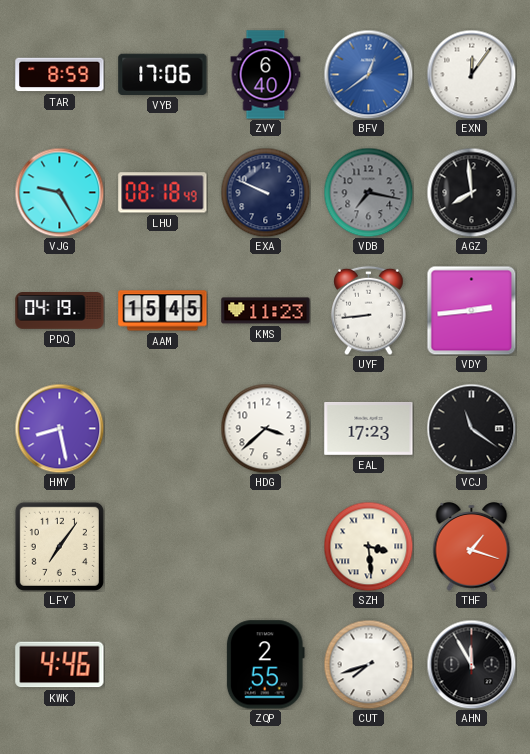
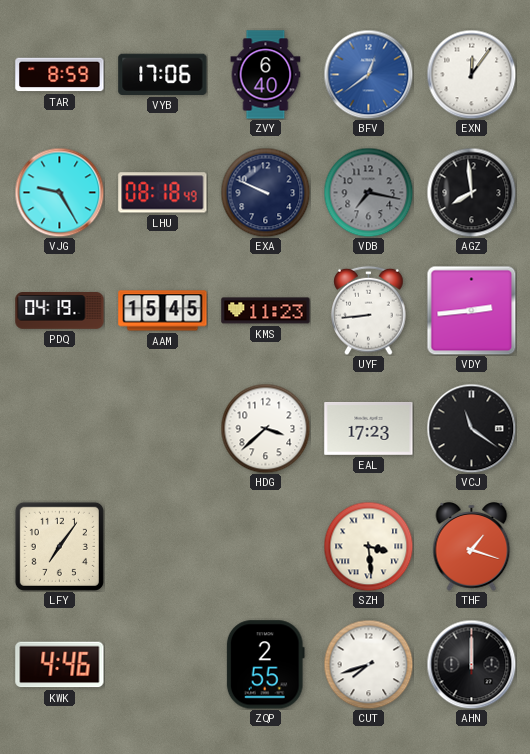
HMY: 8:28 -> none (59, 428)
AHN: 11:55 -> 12:00 (471, 664)
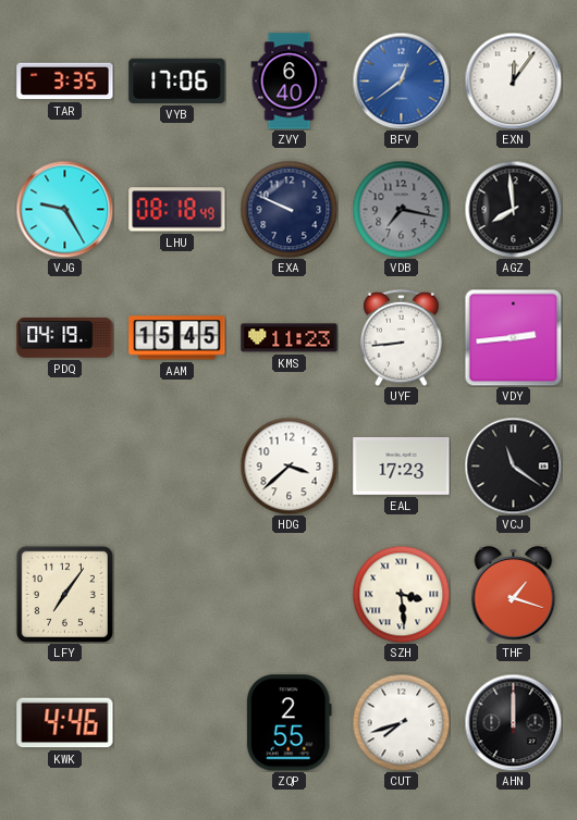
TAR: 8:59 -> 3:35 (65, 82)
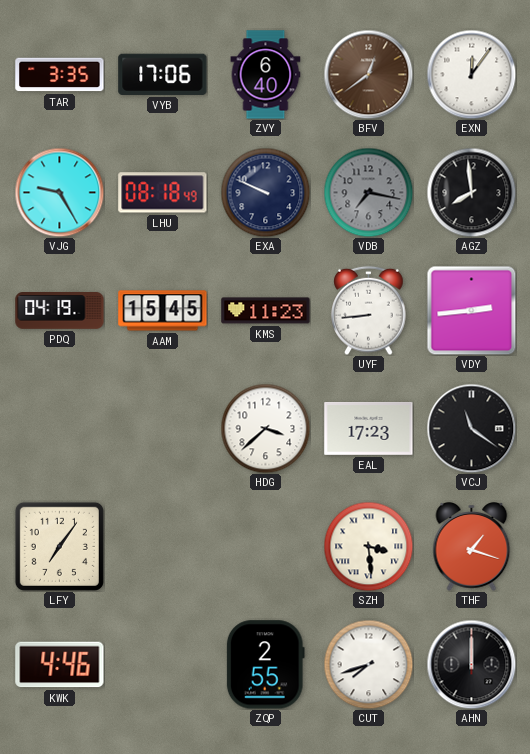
BFV dial: blue -> brown (368, 74)
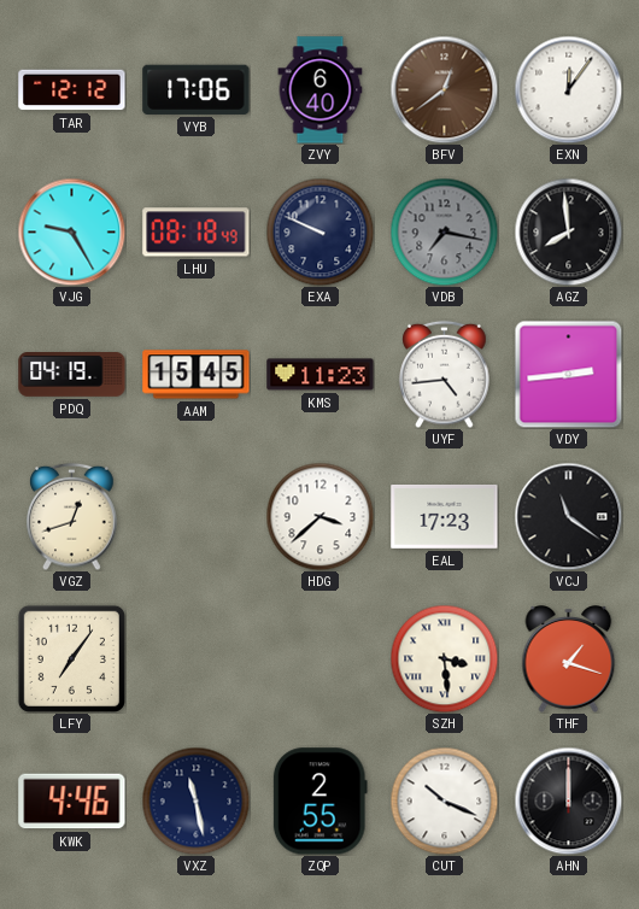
TAR: 3:35 -> 12:12 (72, 90)
UYF: 8:44 -> 4:44 (445, 374)
VGZ: none -> 12:42 (72, 516)
VXZ: none -> 11:28 (195, 800)
CUT: 7:42 -> 10:19 (444, 800)
